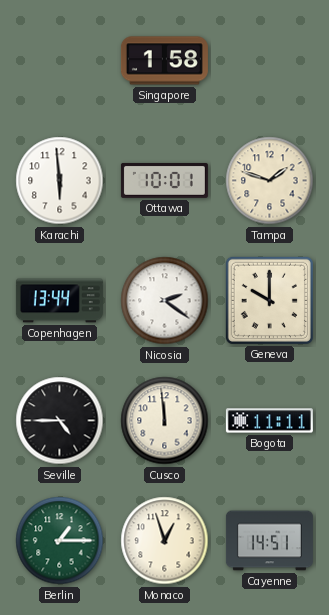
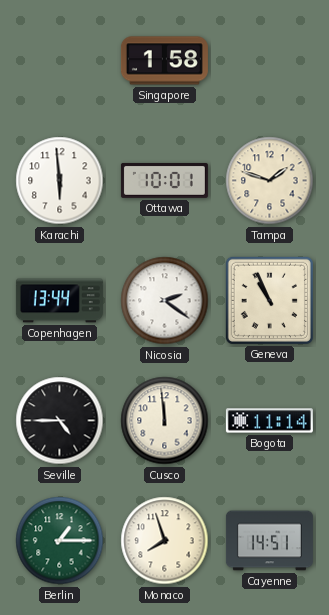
Geneva: 10:00 -> 10:56 (269, 300)
Bogota: 11:11 -> 11:14 (269, 421)
Monaco: 12:57 -> 7:57 (165, 541)
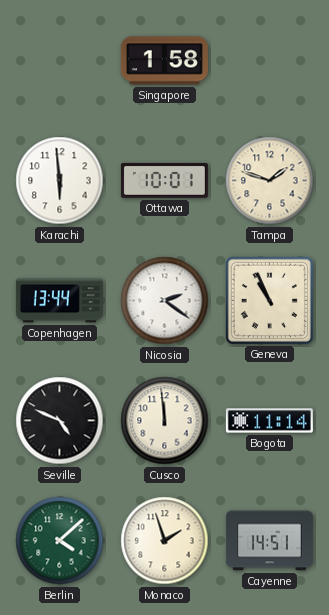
Seville: 4:45 -> 4:49 (60, 421)
Berlin: 1:15 -> 4:08 (60, 541)
Monaco: 7:57 -> 1:57 (165, 541)
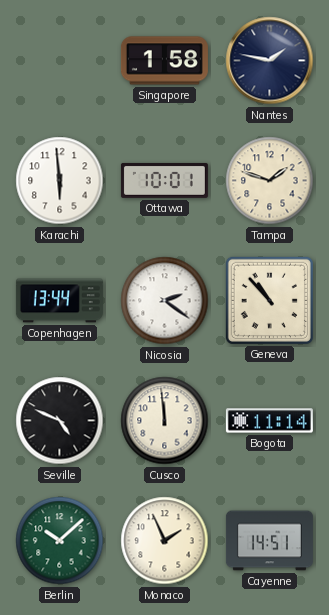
Nantes: none -> 1:47 (270, 61)
Geneva: 10:56 -> 10:53 (269, 300)
Berlin: 4:08 -> 10:08 (60, 541)
Monaco: 1:57 -> 1:56 (165, 541)
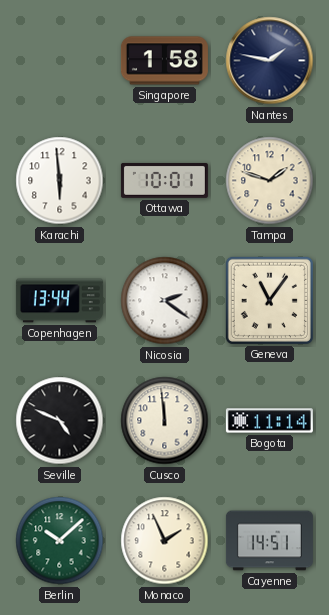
Geneva: 10:53 -> 11:06 (269, 300)
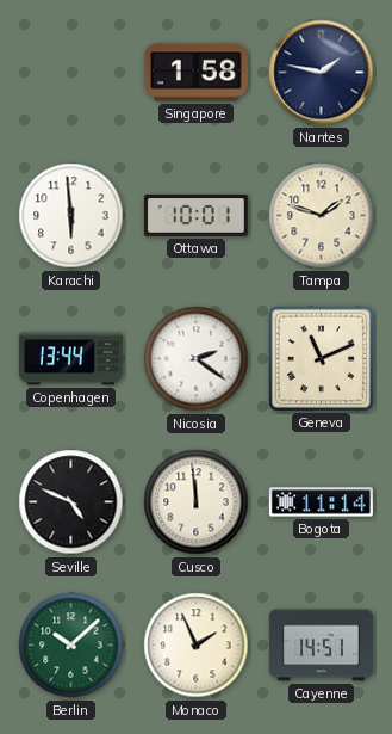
Geneva: 11:06 -> 11:11 (321, 358)
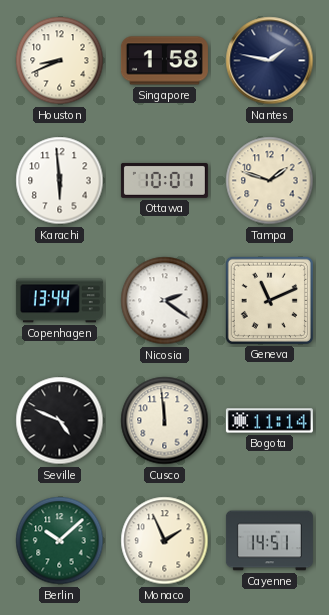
Houston: none -> 8:41 (60, 61)
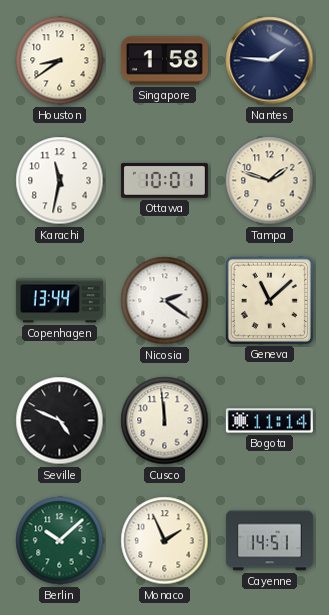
Houston: 8:41 -> 8:39 (60, 61)
Nantes: 1:47 -> 1:46 (270, 61)
Karachi: 5:59 -> 11:32 (60, 181)
Geneva: 11:11 -> 11:08 (269, 300)
